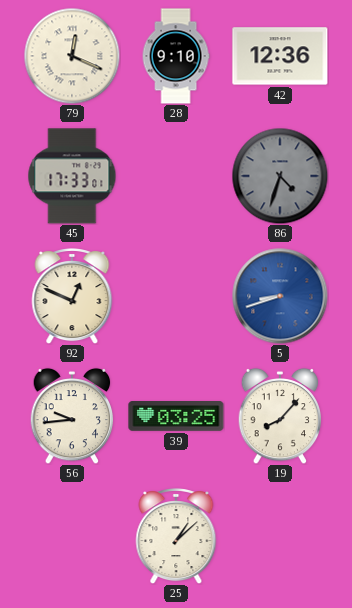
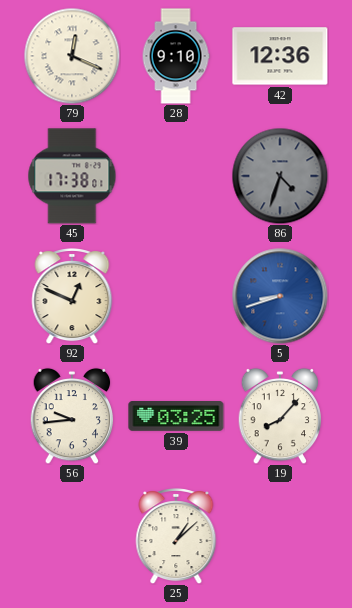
45: 17:33 -> 17:38 (72, 176)
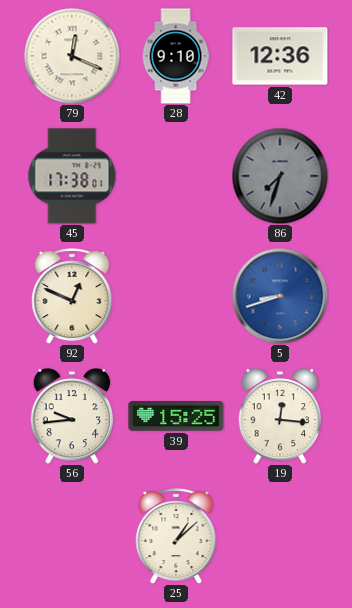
86: 4:33 -> 7:33 (280, 176)
39: 03:25 -> 15:25 (176, 416)
19: 8:07 -> 12:16 (280, 416)
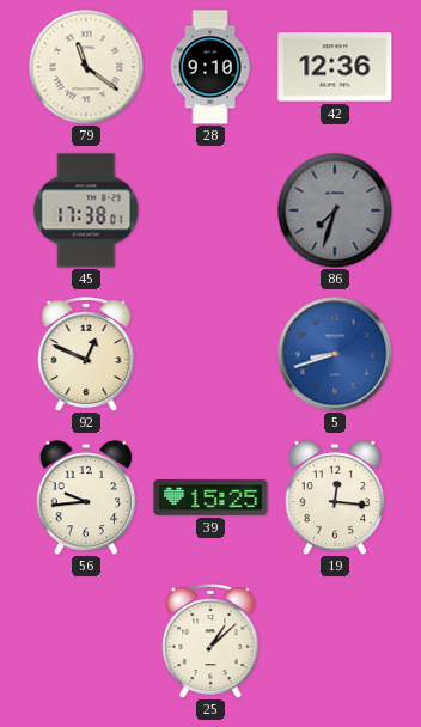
79: 12:19 -> 11:21 (86, 67)
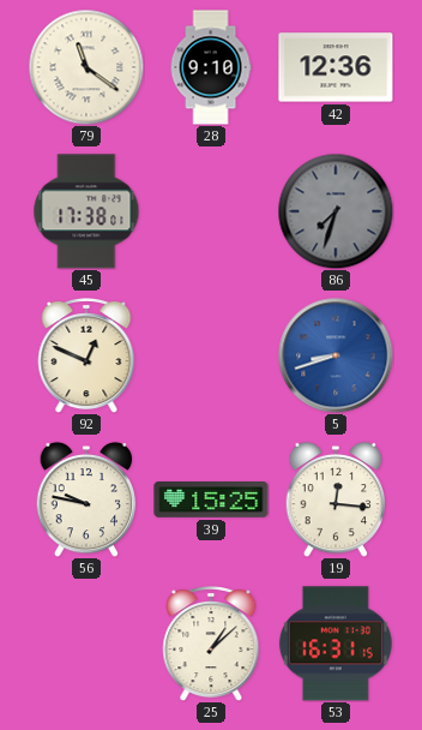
56: 9:44 -> 9:47 (86, 499)
53: none -> 16:31 (336, 644)
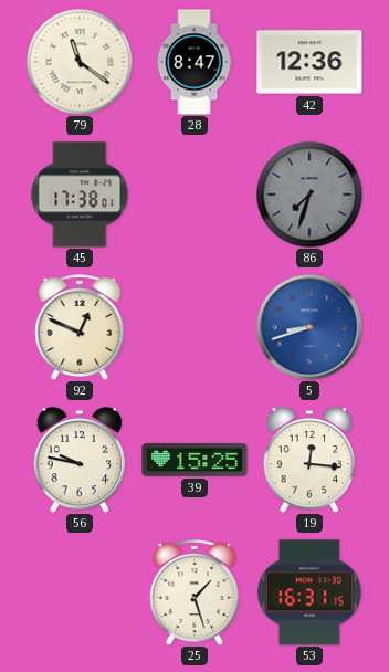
28: 9:10 -> 8:47 (195, 62)
25: 1:08 -> 1:27 (195, 594)
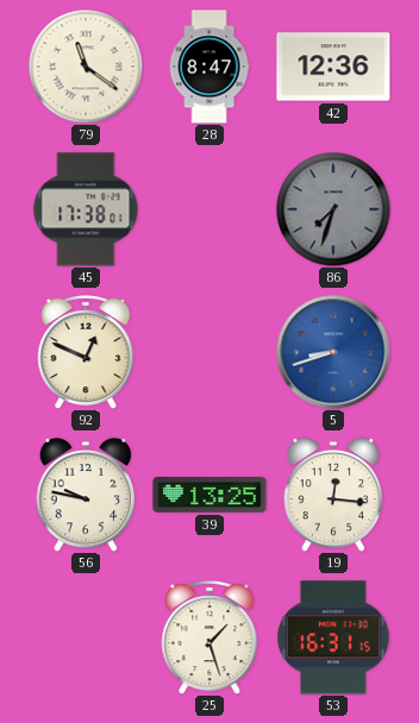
39: 15:25 -> 13:25 (209, 495)
